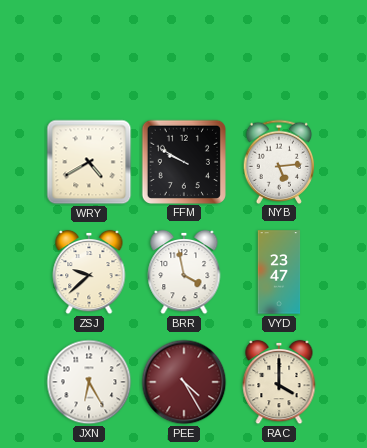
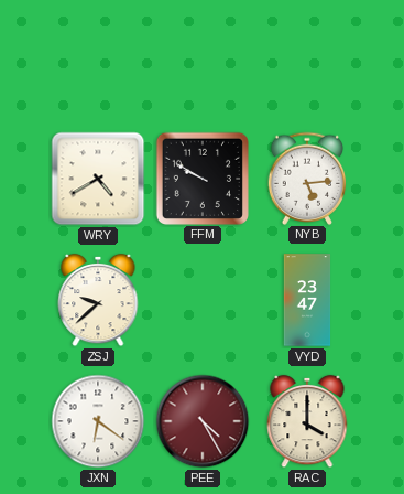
BRR: 3:58 -> none (184, 272)
JXN: 6:25 -> 6:21 (98, 421)
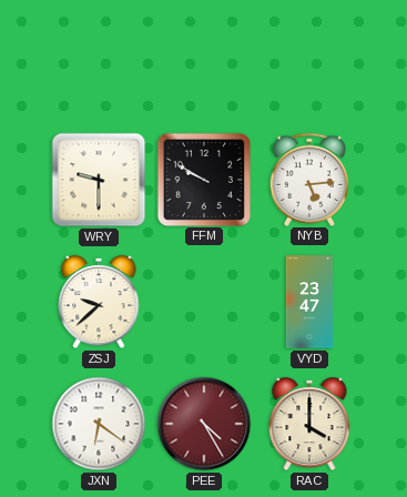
WRY: 4:40 -> 9:30 (99, 180)
